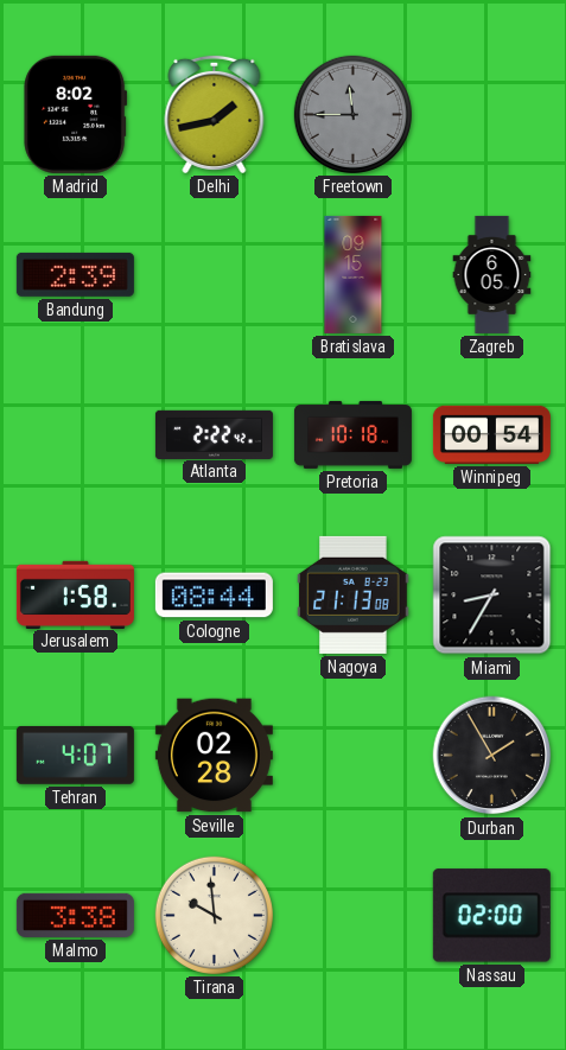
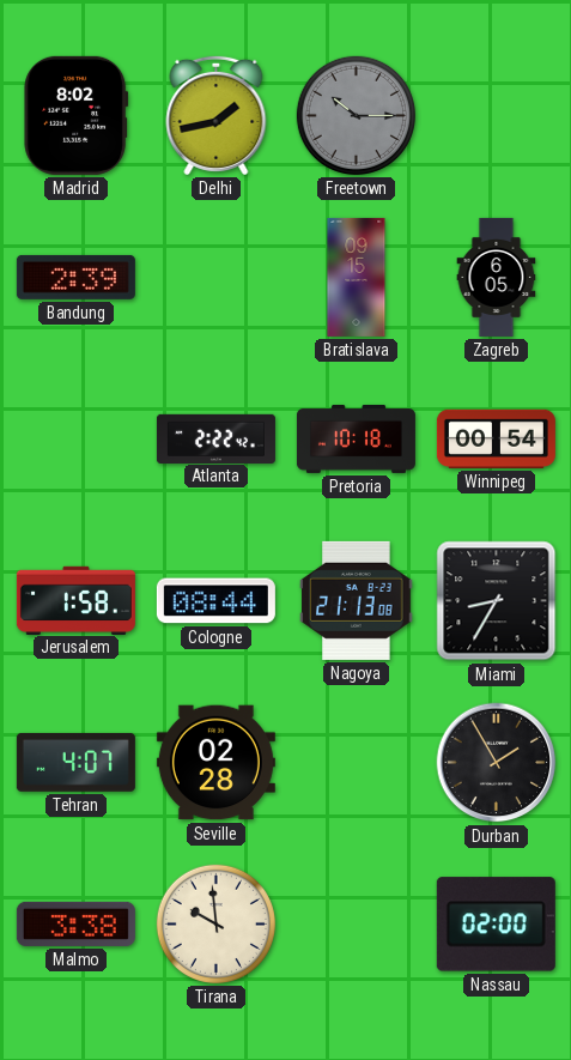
Freetown: 11:45 -> 10:15 (356, 115)
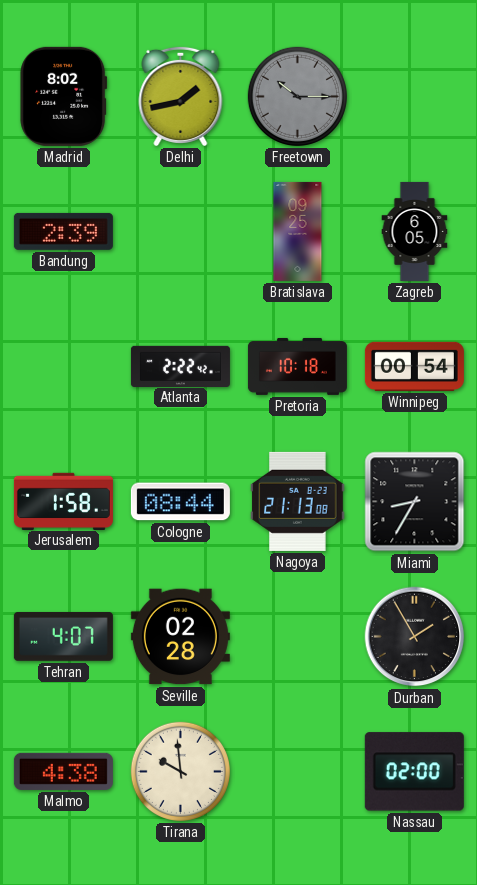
Bratislava: 09:15 -> 09:25 (298, 231)
Malmo: 3:38 -> 4:38 (63, 771)
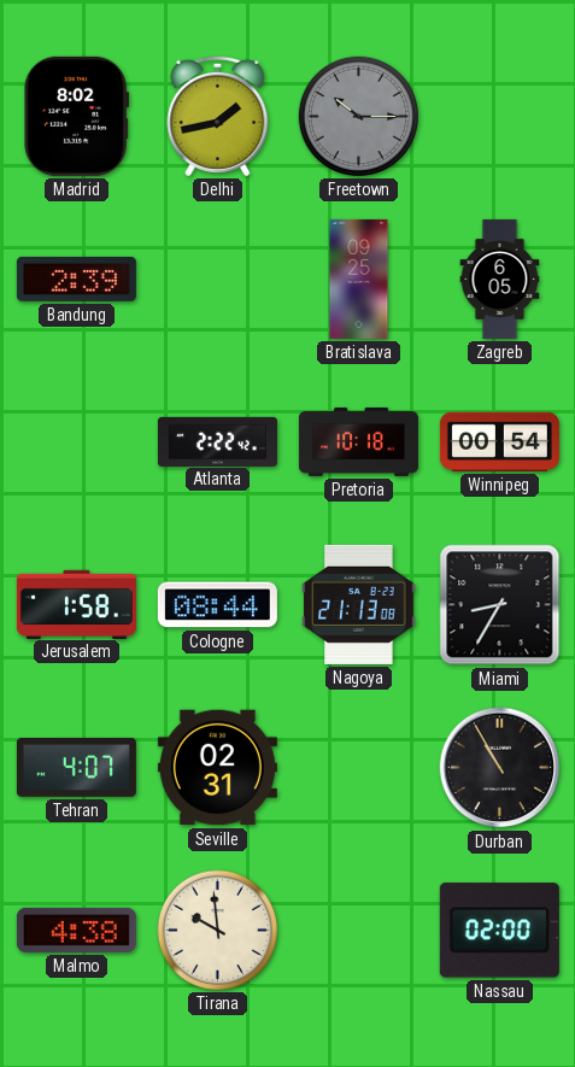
Seville: 02:28 -> 02:31 (217, 768)
Durban: 1:55 -> 10:55 (500, 768)
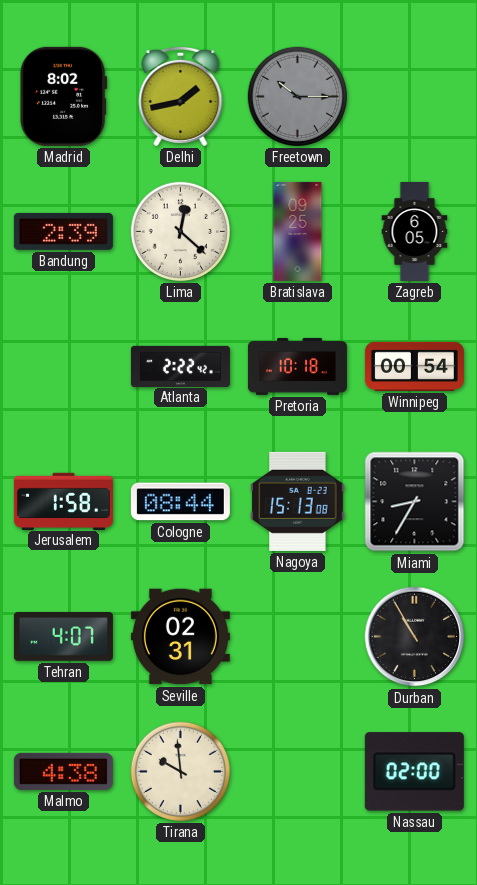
Lima: none -> 12:22 (180, 231)
Nagoya: 21:13 -> 15:13 (298, 501)
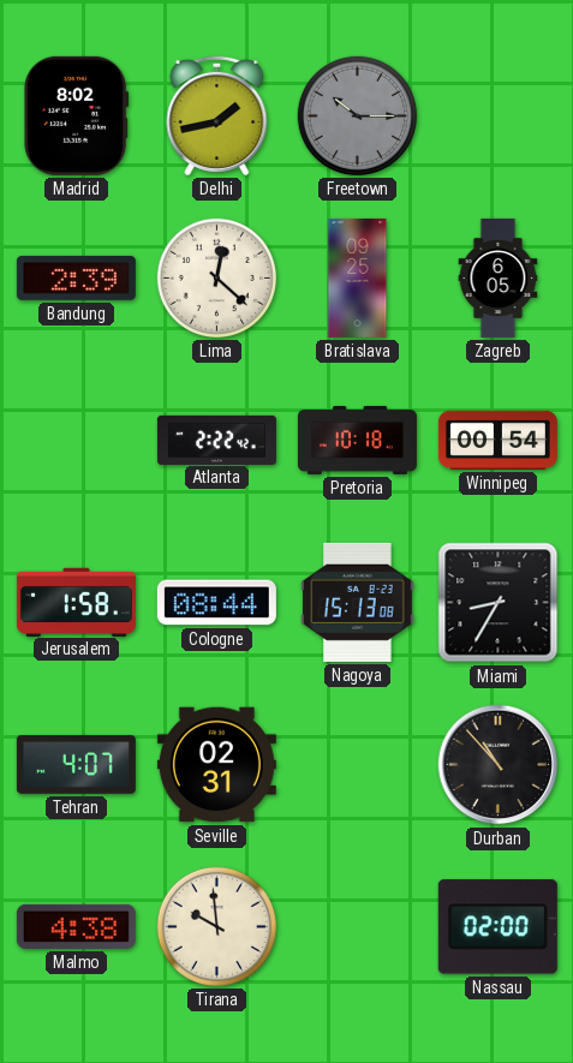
Durban: 10:55 -> 10:53 (499, 765)
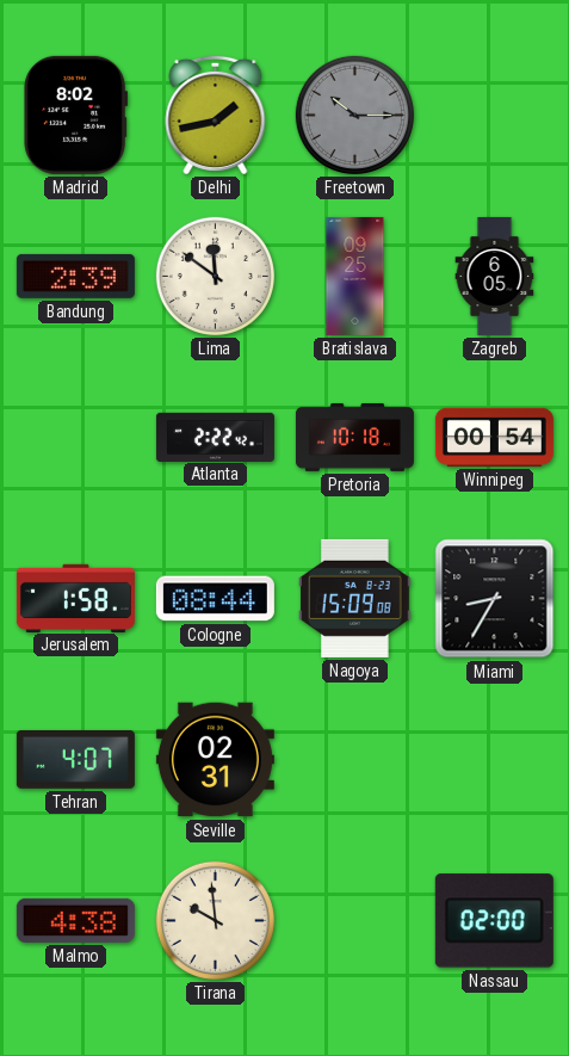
Lima: 12:22 -> 11:51 (215, 276)
Nagoya: 15:13 -> 15:09 (355, 598)
Durban: 10:53 -> none (499, 765)
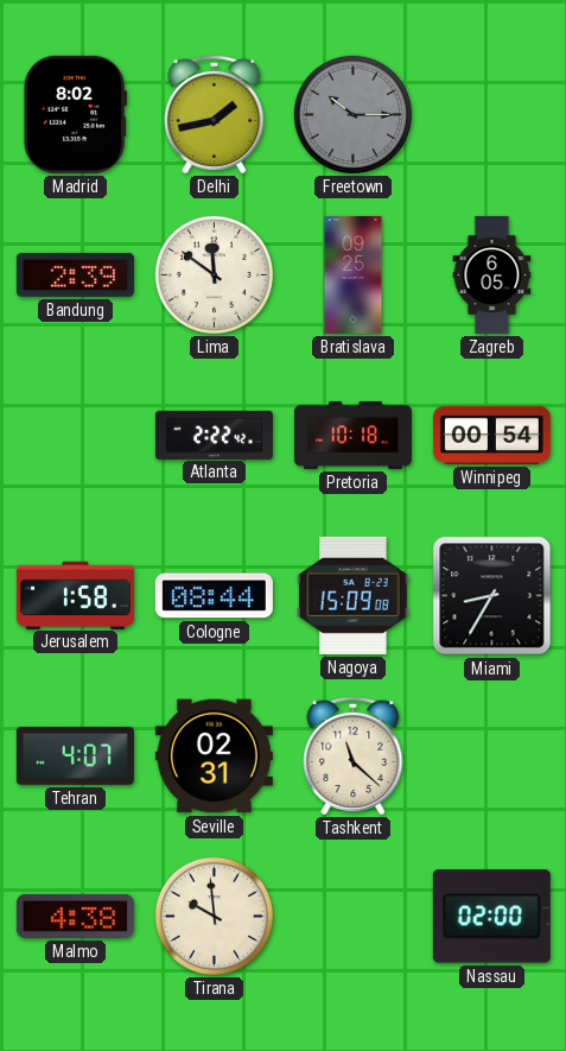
Tashkent: none -> 11:22 (354, 755)
